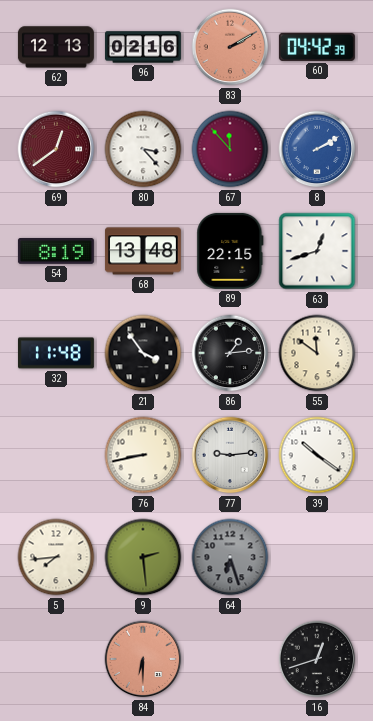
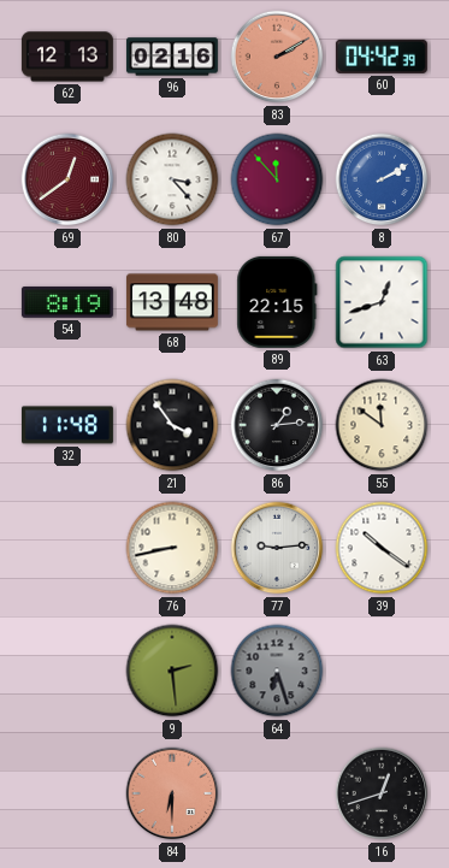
5: 7:44 -> none (56, 557)
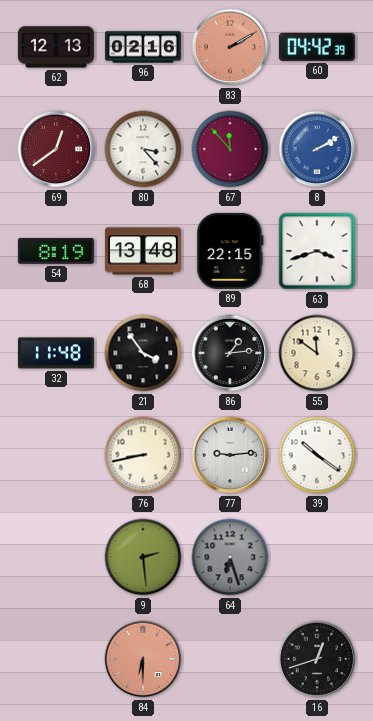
63: 12:42 -> 3:42 (317, 251)
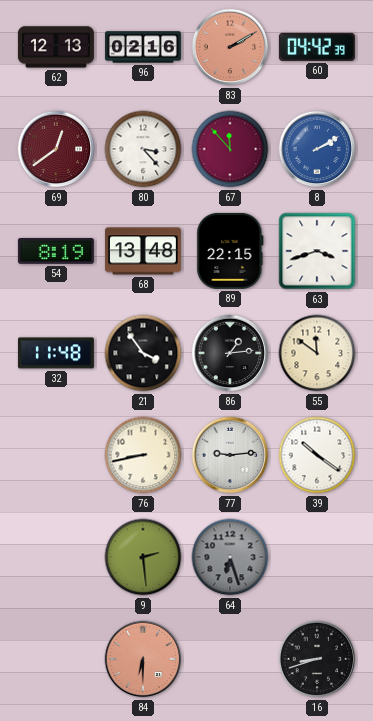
16: 12:42 -> 8:42 (317, 659)
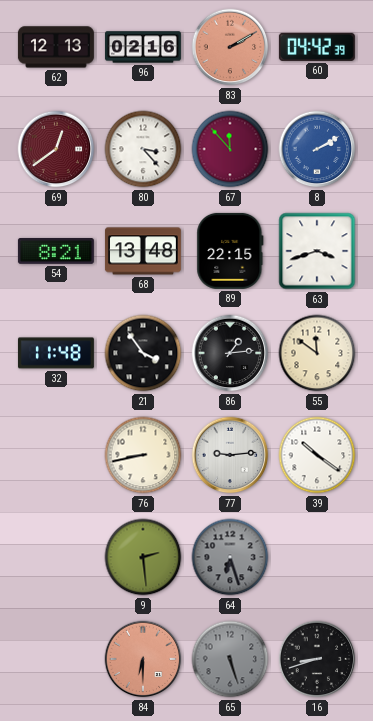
54: 8:19 -> 8:21 (56, 252)
65: none -> 5:27 (230, 659)
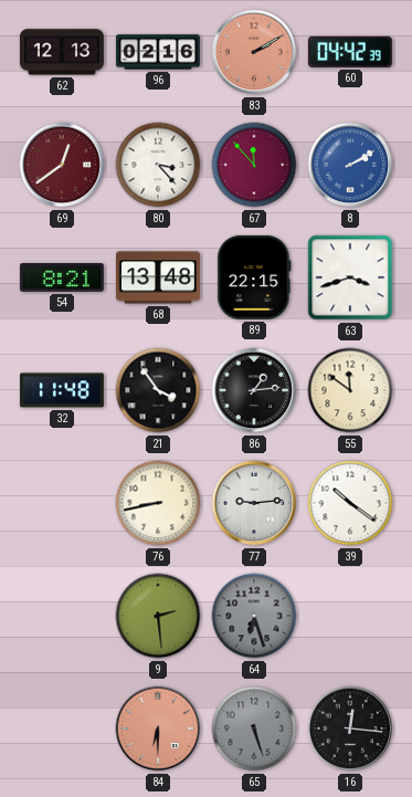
16: 8:42 -> 12:16 (350, 728)
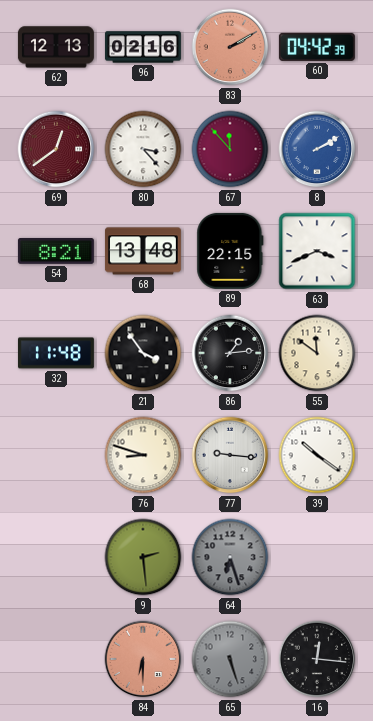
63: 3:42 -> 3:41 (317, 251)
76: 8:43 -> 8:48 (143, 455)
77: 9:14 -> 9:16 (230, 455)
